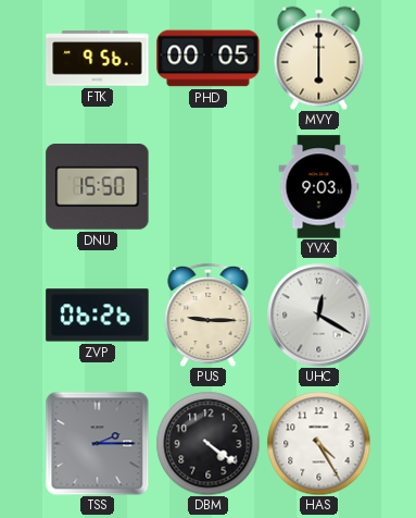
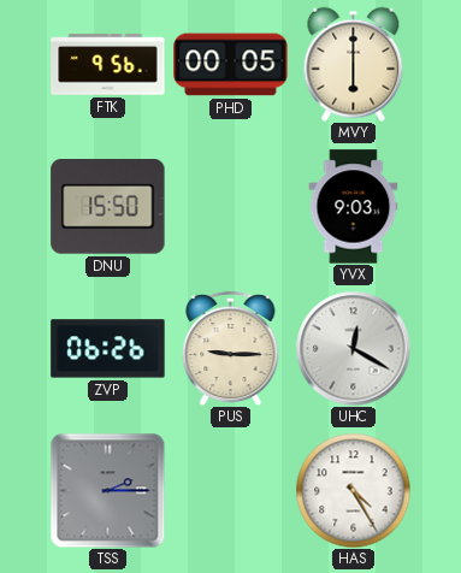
DBM: 4:21 -> none (207, 443)
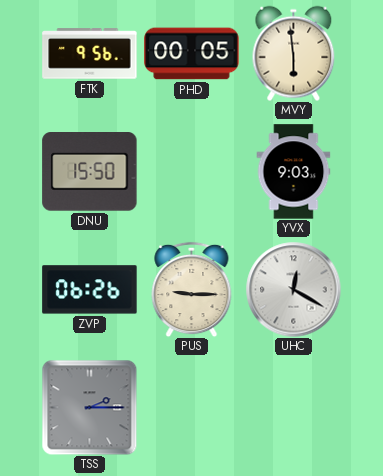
MVY: 6:00 -> 5:59 (294, 53)
HAS: 4:25 -> none (353, 490)
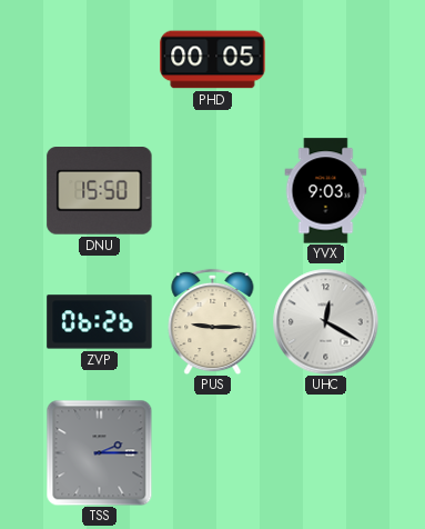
FTK: 9:56 -> none (90, 54)
MVY: 5:59 -> none (294, 53)
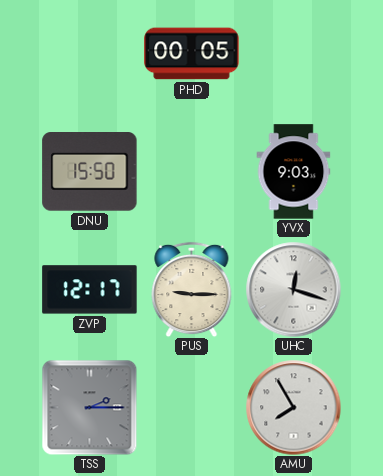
ZVP: 06:26 -> 12:17 (90, 290)
UHC: 12:20 -> 12:18 (293, 289)
AMU: none -> 7:55 (293, 407)
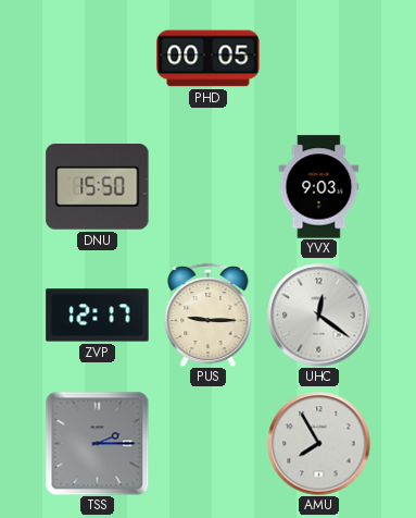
UHC: 12:18 -> 12:21 (318, 314)
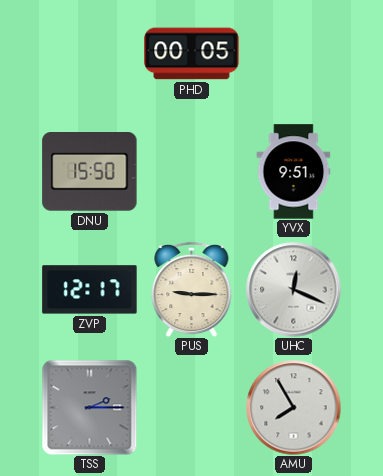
YVX: 9:03 -> 9:51 (294, 172)
UHC: 12:21 -> 12:19 (293, 289)
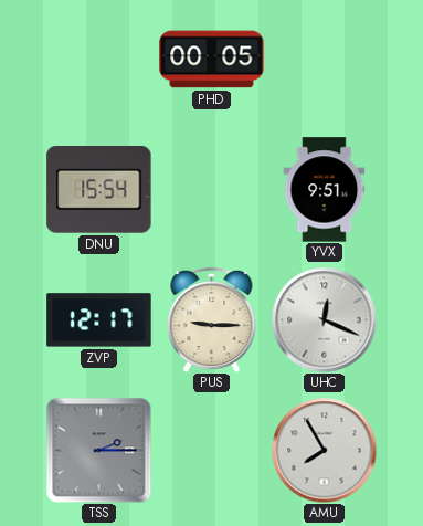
DNU: 15:50 -> 15:54 (99, 190)
